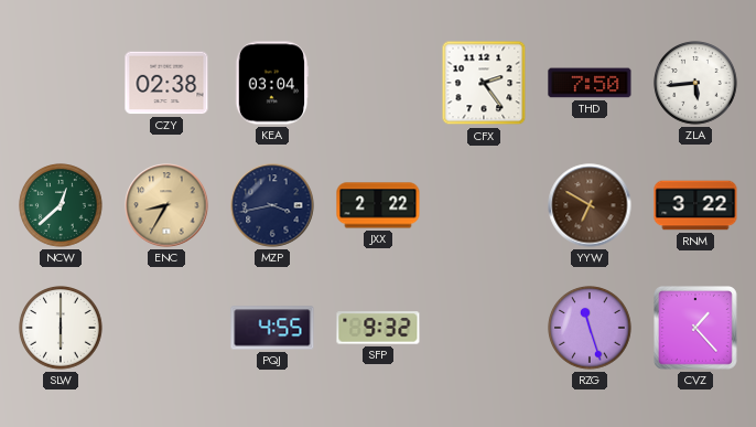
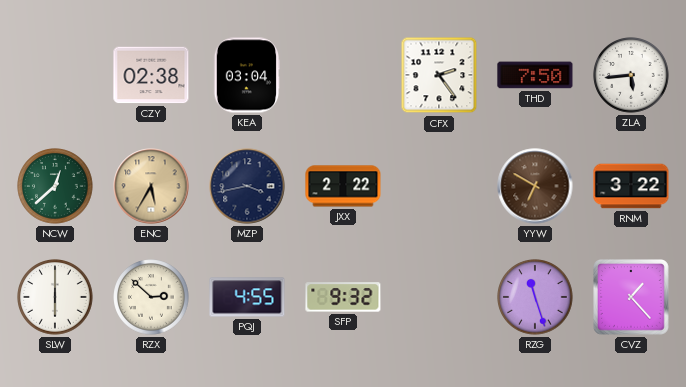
ENC: 8:35 -> 5:35 (151, 186)
RZX: none -> 2:52 (151, 297)
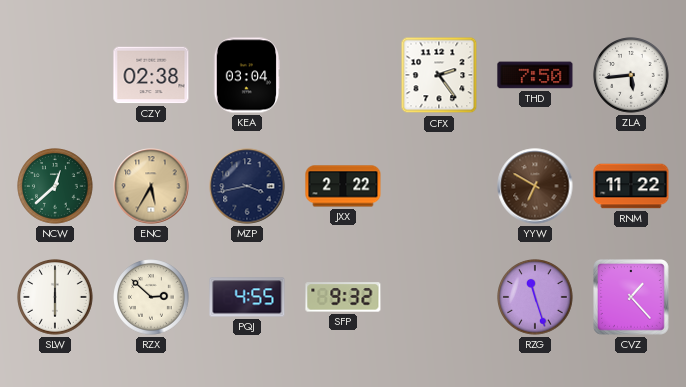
RNM: 3:22 -> 11:22 (631, 186)
